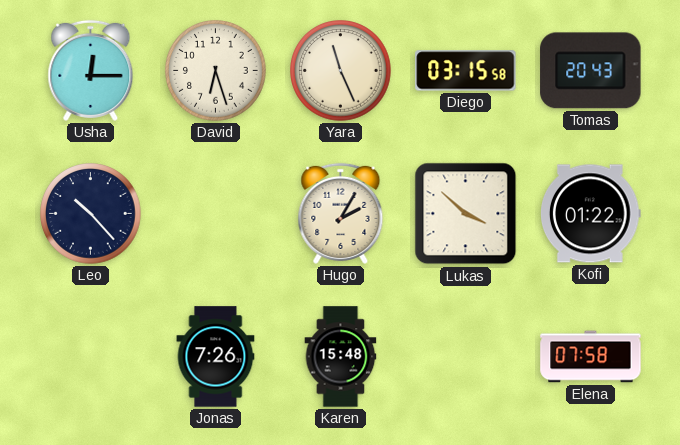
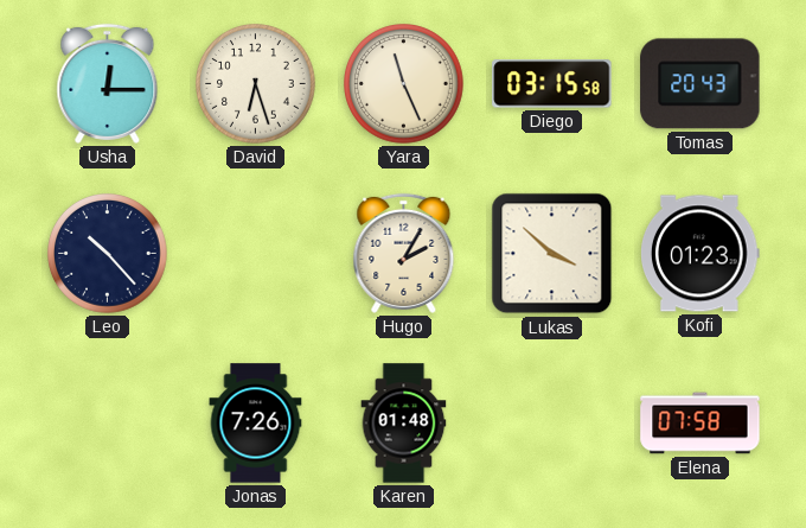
Kofi: 01:22 -> 01:23 (701, 254)
Karen: 15:48 -> 01:48 (404, 424)
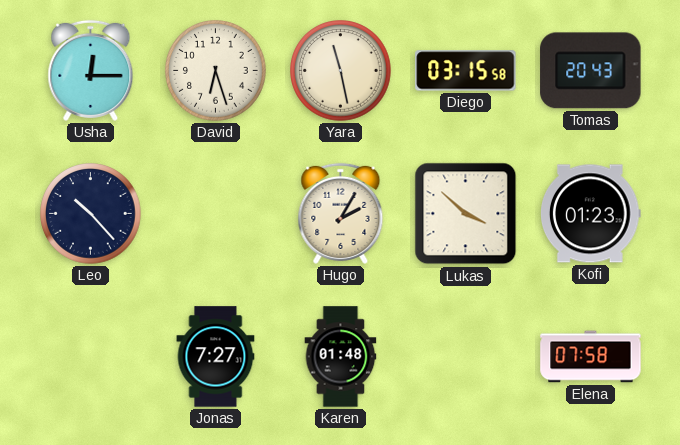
Yara: 11:26 -> 11:28 (341, 71)
Jonas: 7:26 -> 7:27 (216, 357)
